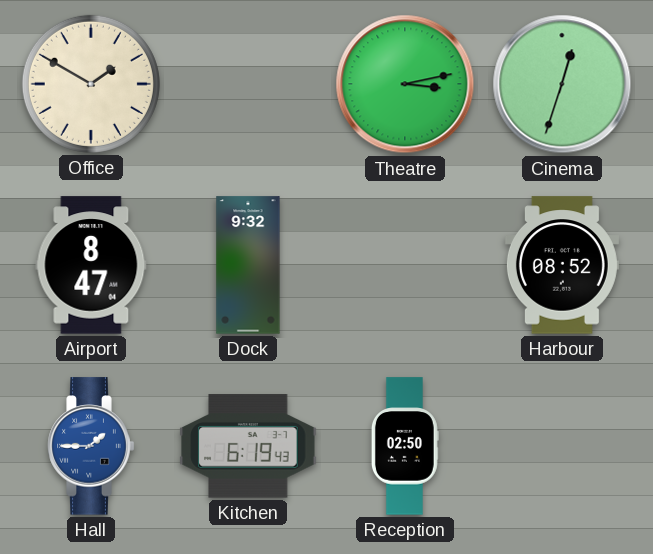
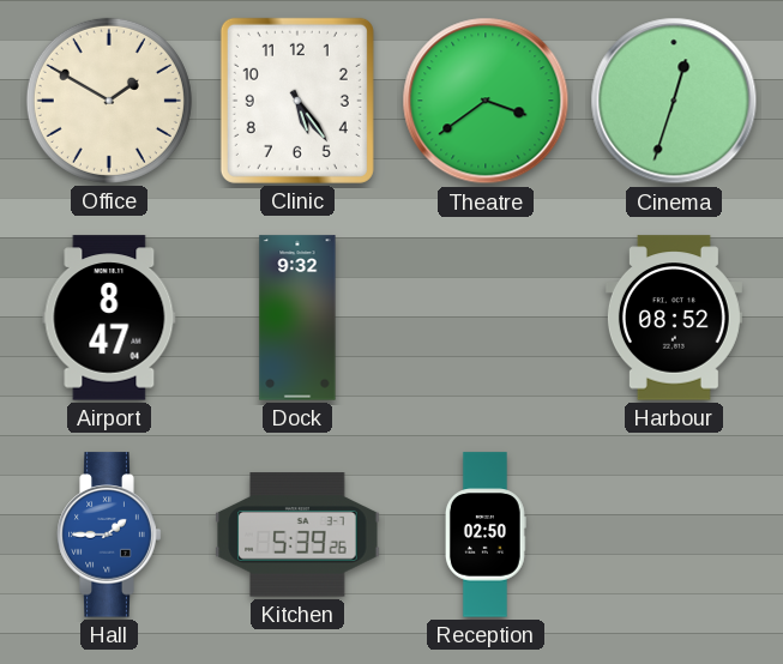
Clinic: none -> 5:24 (297, 101)
Theatre: 3:13 -> 3:39 (486, 101)
Kitchen: 6:19 -> 5:39 (297, 535)
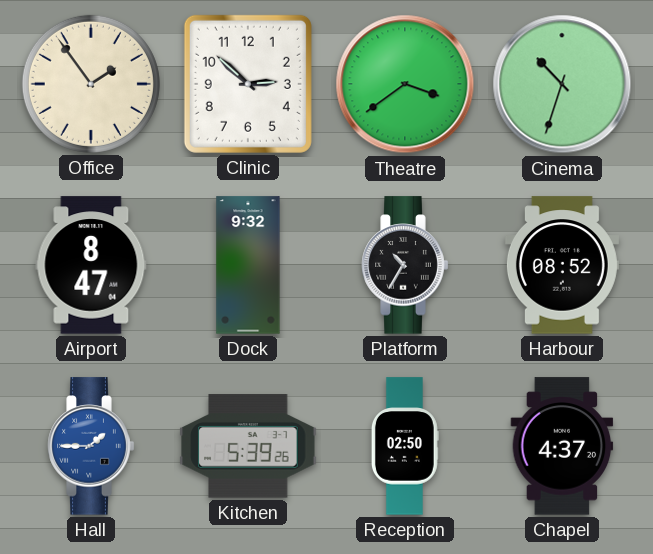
Office: 1:50 -> 1:54 (91, 84)
Clinic: 5:24 -> 2:52 (248, 84)
Cinema: 12:33 -> 10:33 (562, 84)
Platform: none -> 10:35 (405, 265)
Chapel: none -> 4:37 (562, 446)
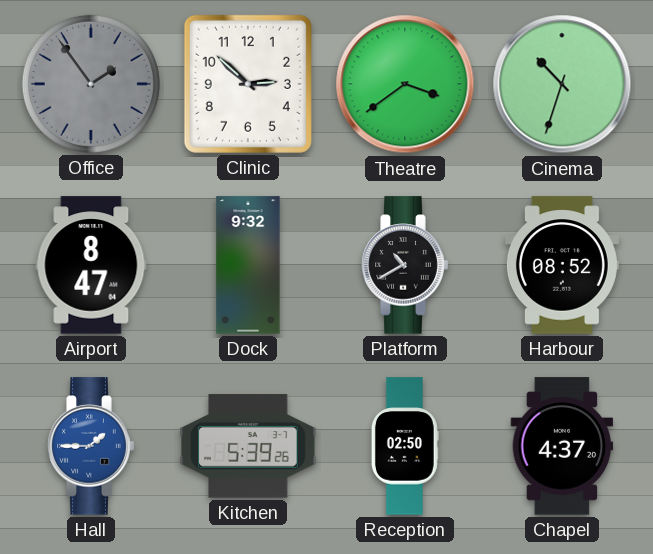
Office dial: cream -> grey (91, 84)
Platform: 10:35 -> 10:40 (405, 265)
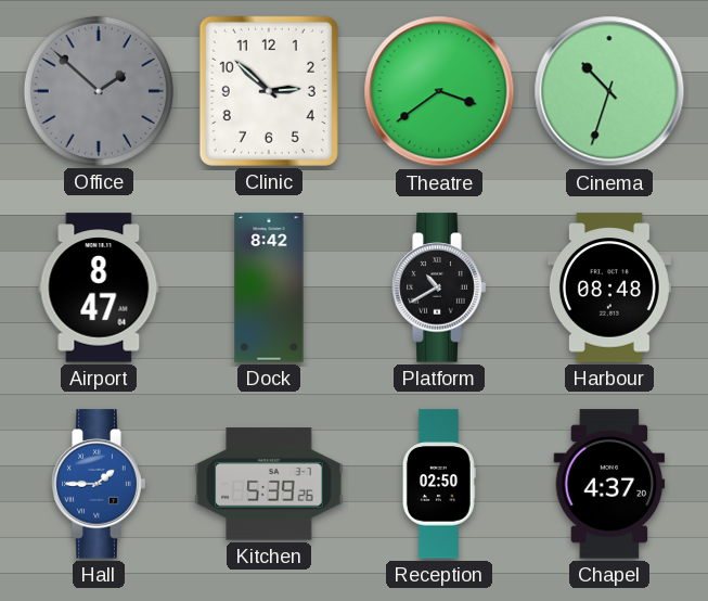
Office: 1:54 -> 1:52 (99, 91)
Dock: 9:32 -> 8:42 (269, 287)
Harbour: 08:52 -> 08:48 (609, 287)
